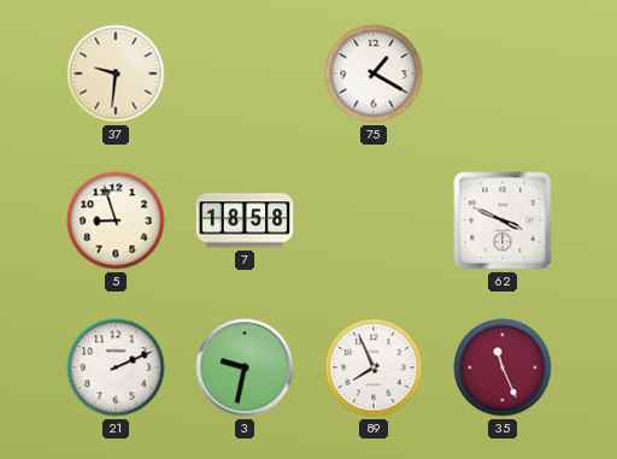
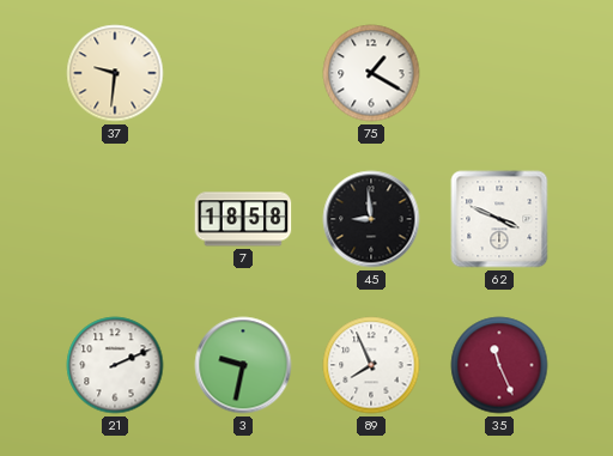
5: 8:57 -> none (116, 220)
45: none -> 8:59 (371, 219)
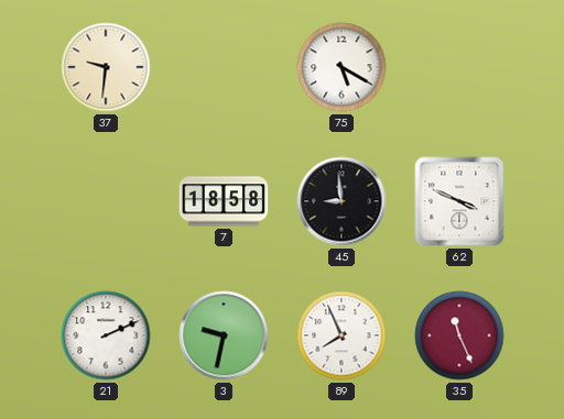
75: 1:20 -> 5:20 (341, 67)
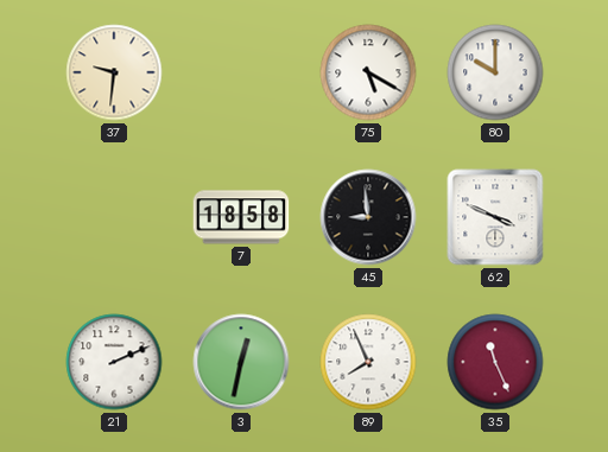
80: none -> 10:00 (495, 72)
3: 9:32 -> 12:32 (241, 362)
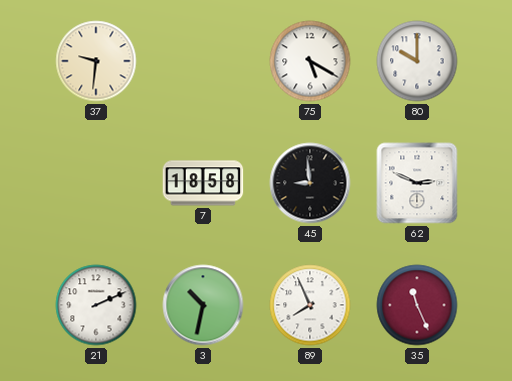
62: 3:49 -> 2:49 (417, 183)
3: 12:32 -> 10:32 (203, 305)
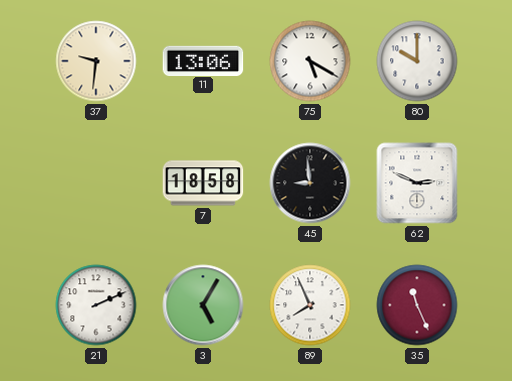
11: none -> 13:06 (203, 60)
3: 10:32 -> 5:05 (203, 305)
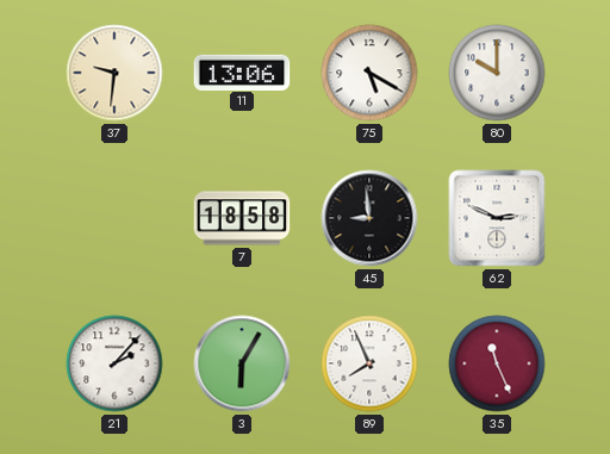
21: 2:11 -> 2:07 (114, 363)
3: 5:05 -> 6:05 (242, 363)
